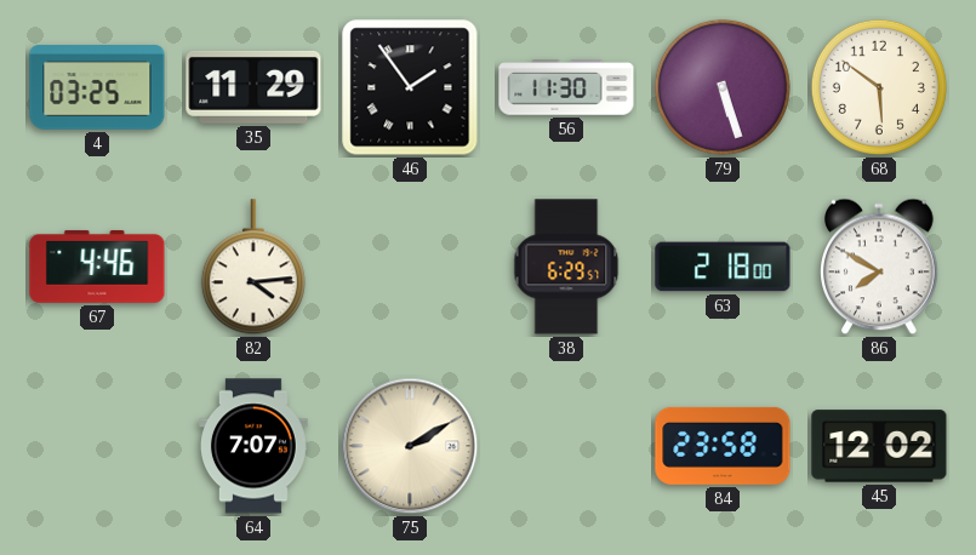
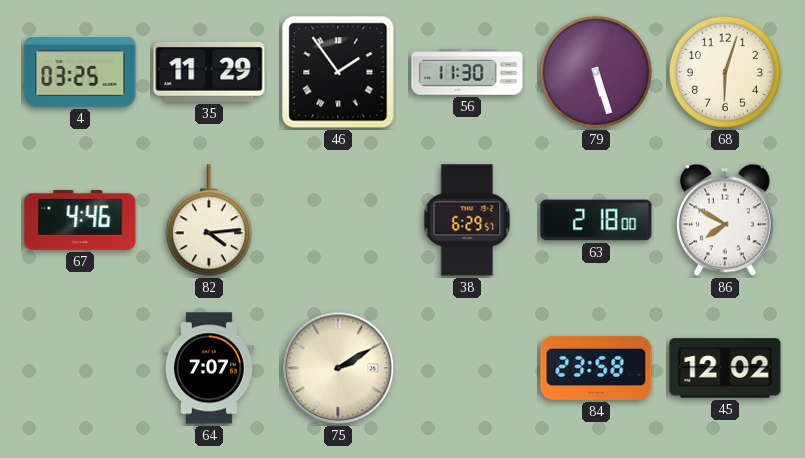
68: 5:51 -> 6:03 (725, 72)
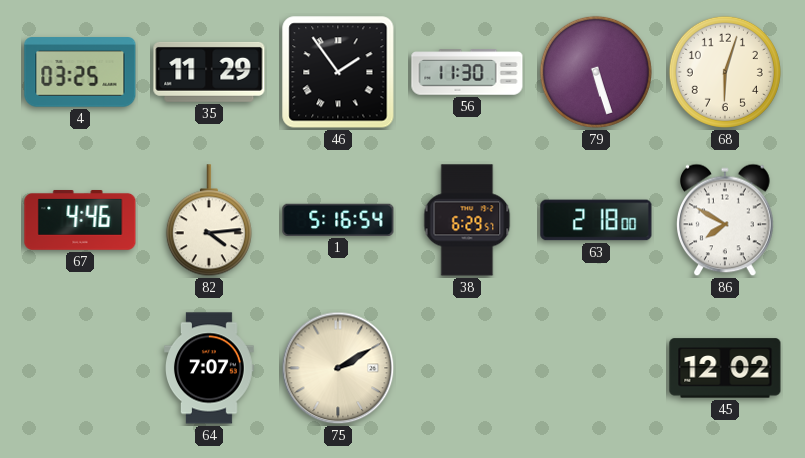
1: none -> 5:16 (338, 220)
84: 23:58 -> none (596, 368)
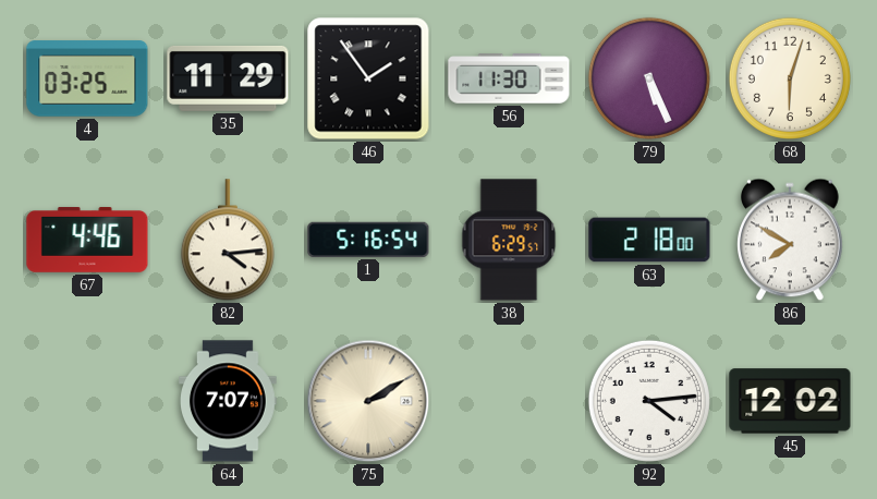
79: 5:27 -> 5:26 (649, 78)
92: none -> 4:14 (649, 401)
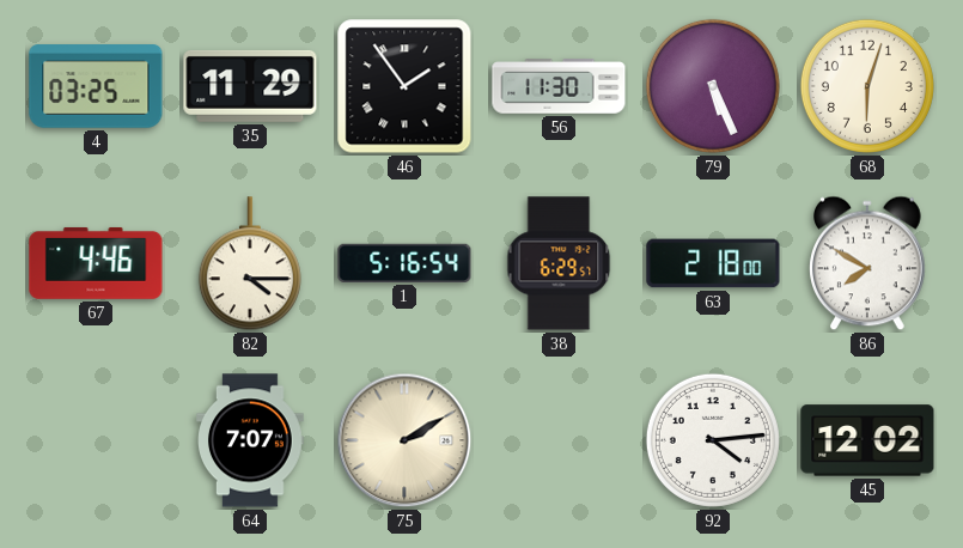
82: 4:14 -> 4:15 (250, 264)
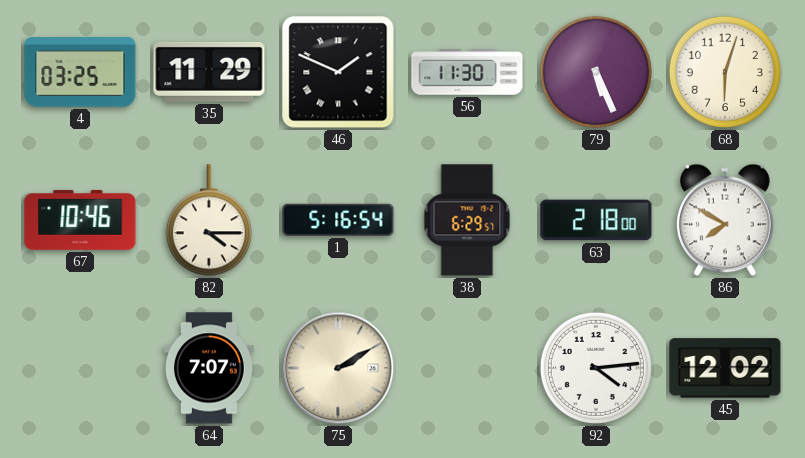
46: 1:54 -> 1:49 (338, 72)
67: 4:46 -> 10:46 (80, 220)
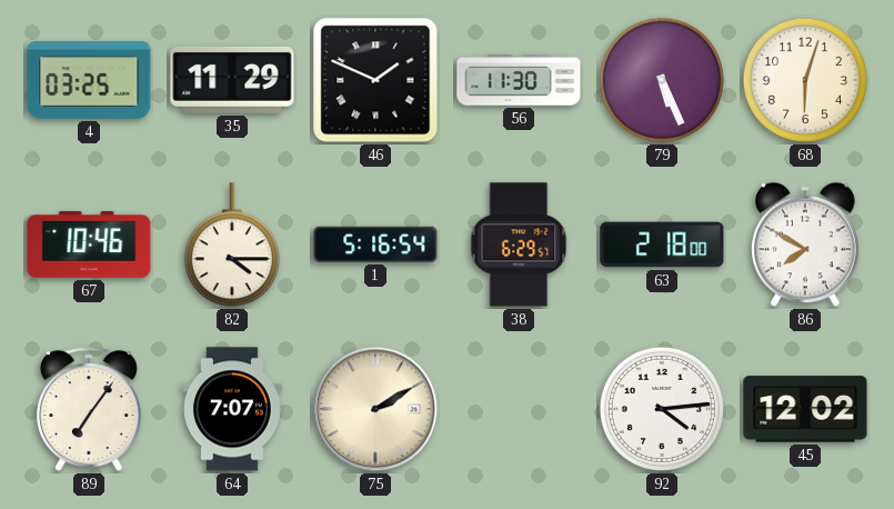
89: none -> 7:06 (90, 409)
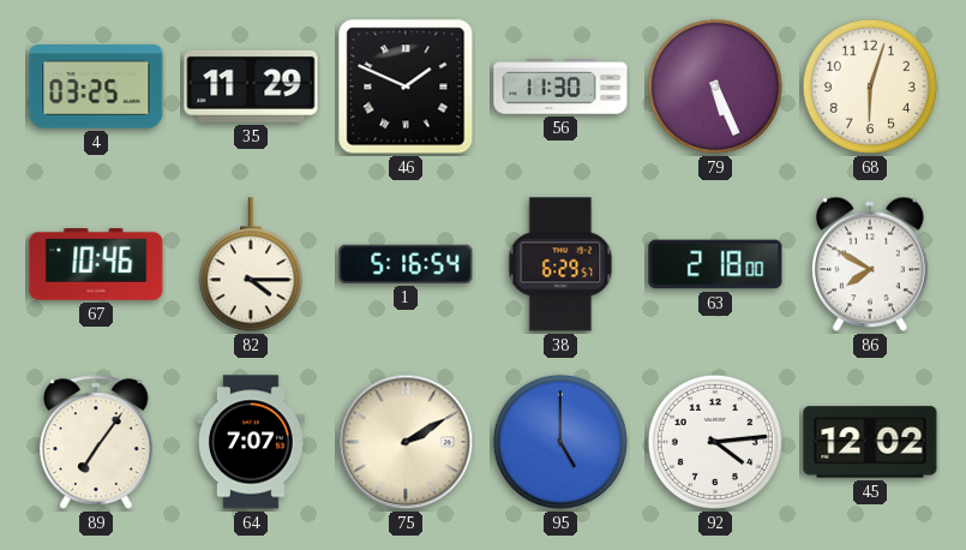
95: none -> 5:00 (560, 442)
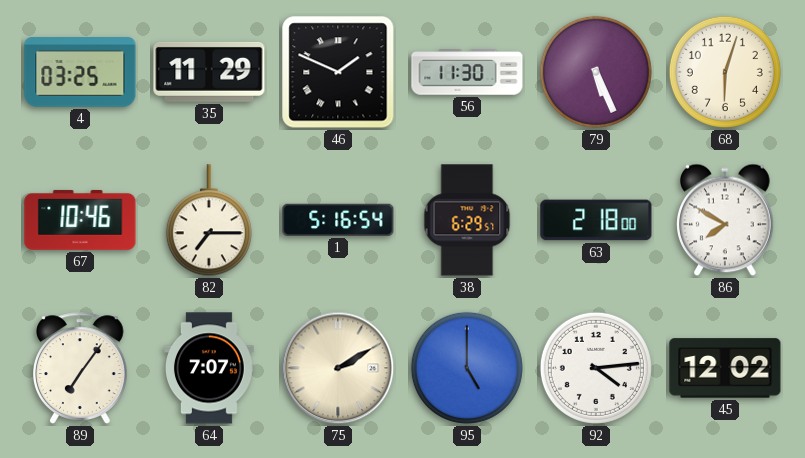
82: 4:15 -> 7:15 (209, 221)
